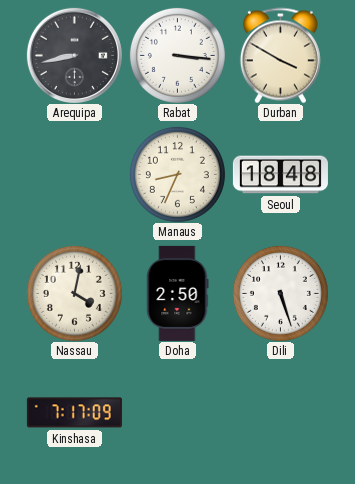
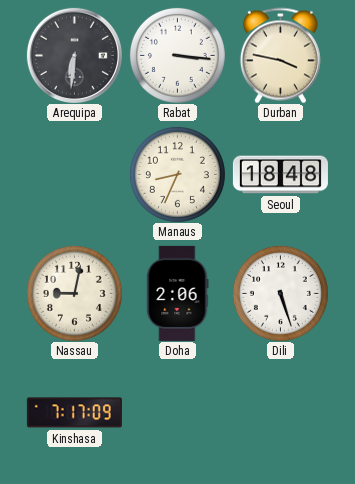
Arequipa: 8:43 -> 6:31 (74, 55)
Durban: 3:50 -> 3:47 (280, 55)
Nassau: 4:02 -> 9:02 (74, 293)
Doha: 2:50 -> 2:06 (178, 293)
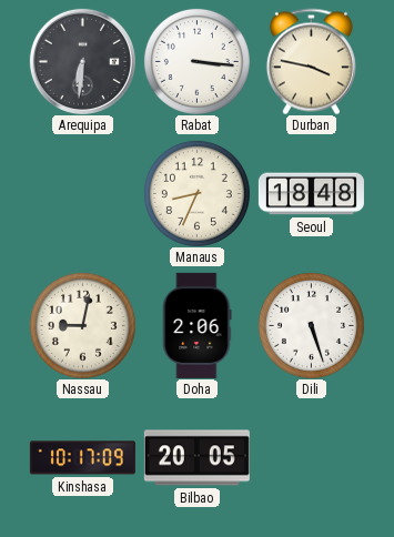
Kinshasa: 7:17 -> 10:17 (82, 458)
Bilbao: none -> 20:05 (196, 458)
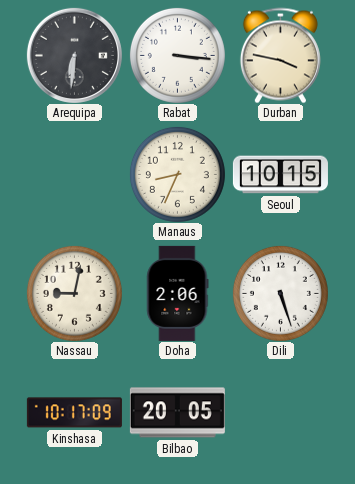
Seoul: 18:48 -> 10:15 (280, 175)
